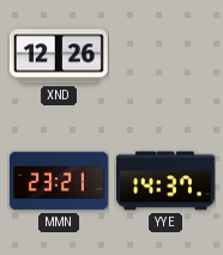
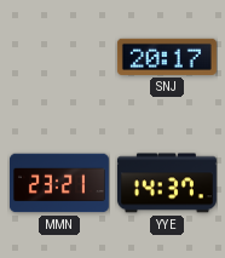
XND: 12:26 -> none (59, 56)
SNJ: none -> 20:17 (167, 57)
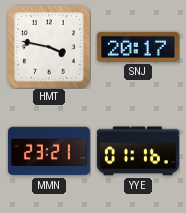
HMT: none -> 3:47 (49, 47)
YYE: 14:37 -> 01:16 (138, 151)
